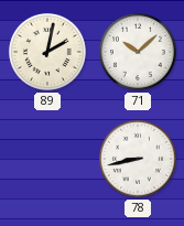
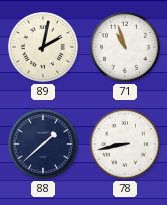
71: 10:08 -> 10:57 (125, 47)
88: none -> 1:38 (43, 144)
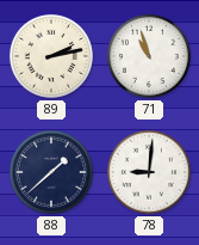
89: 2:02 -> 2:13 (51, 56)
78: 8:43 -> 9:01 (149, 172)
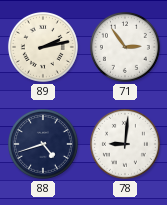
71: 10:57 -> 2:54 (125, 47)
88: 1:38 -> 4:42 (43, 144)
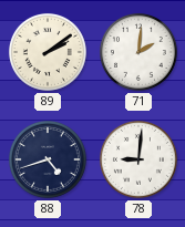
89: 2:13 -> 2:09 (48, 52)
71: 2:54 -> 2:01 (138, 52)
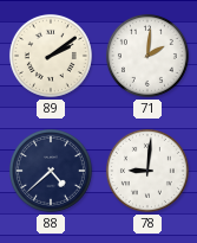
88: 4:42 -> 4:38 (51, 171)
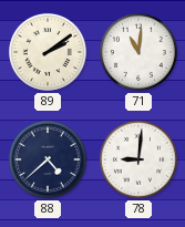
71: 2:01 -> 11:01 (138, 52)
